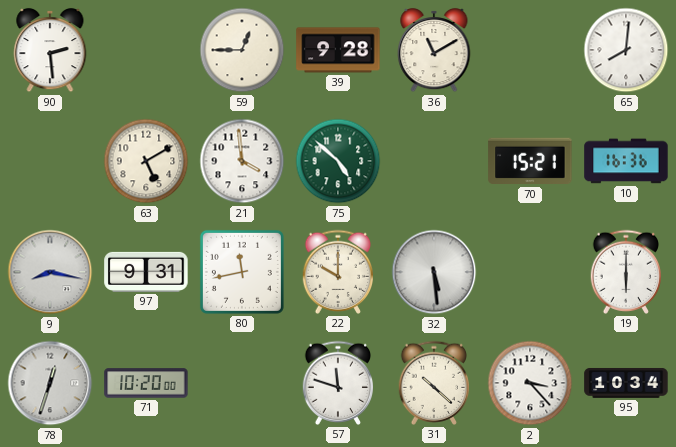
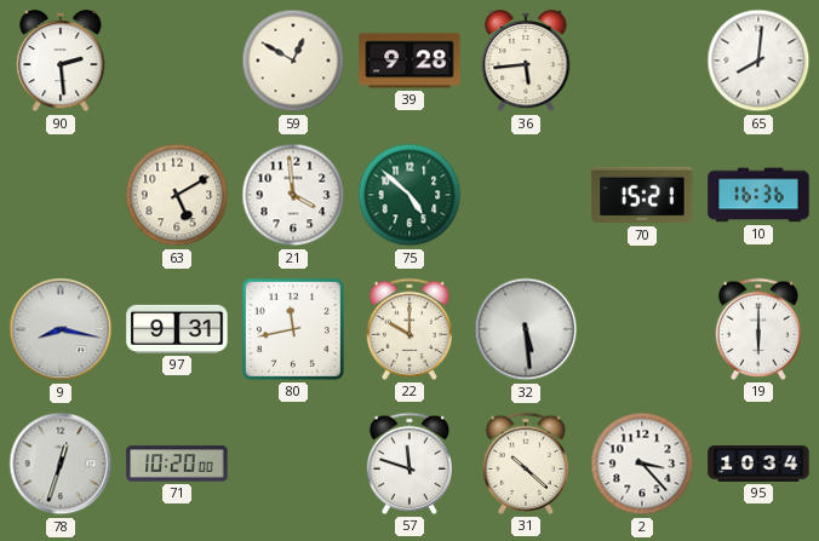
59: 12:45 -> 12:50 (293, 61)
36: 11:10 -> 5:44 (526, 61)
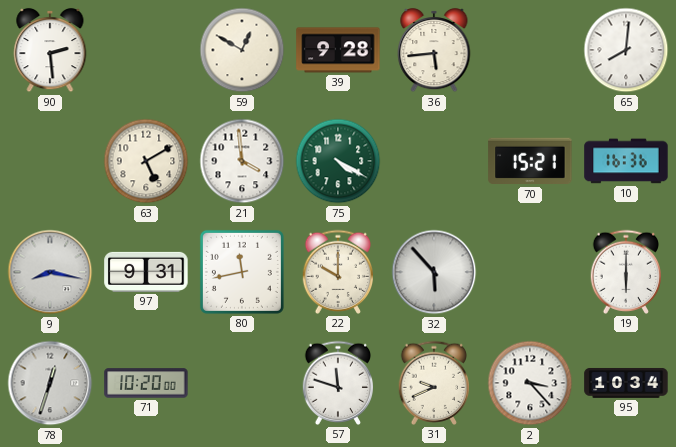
75: 4:52 -> 4:20 (338, 161)
32: 5:29 -> 5:53 (434, 272)
31: 10:22 -> 9:41 (434, 383)
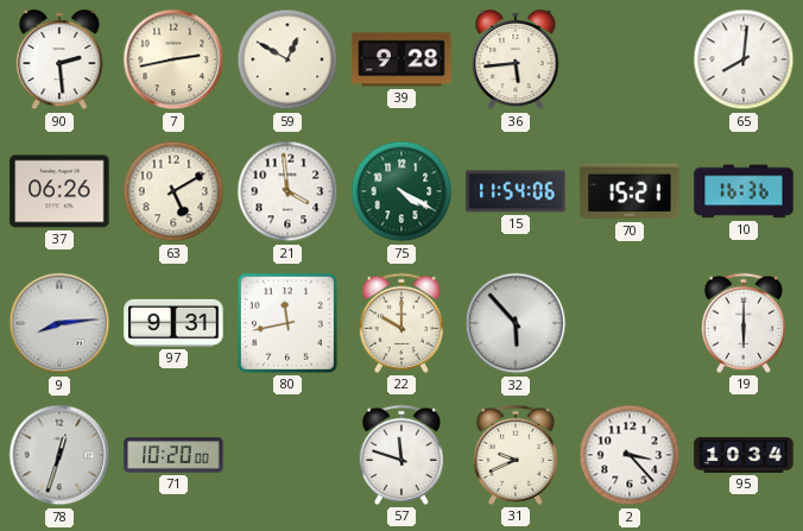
7: none -> 2:43 (173, 59)
37: none -> 06:26 (59, 191)
15: none -> 11:54 (516, 191)
9: 8:17 -> 8:14 (59, 323)
